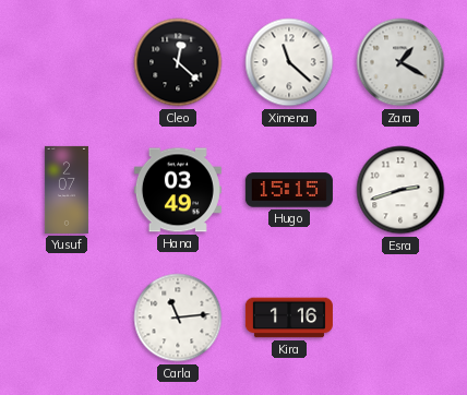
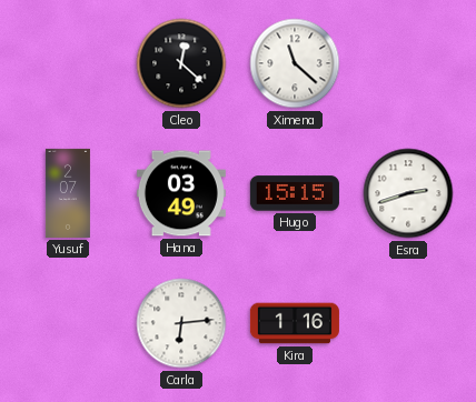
Zara: 1:20 -> none (400, 62)
Carla: 11:14 -> 6:14 (181, 323)
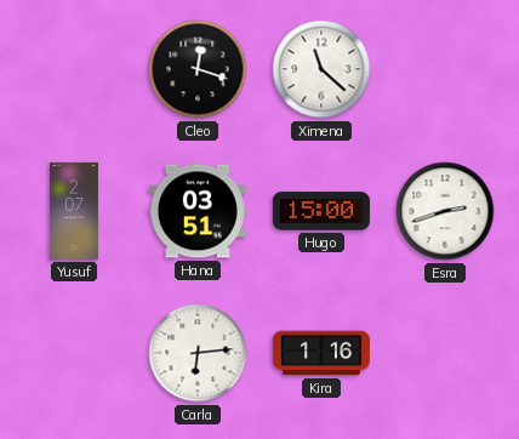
Cleo: 12:22 -> 12:18 (198, 69)
Hana: 03:49 -> 03:51 (198, 211)
Hugo: 15:15 -> 15:00 (321, 211)
